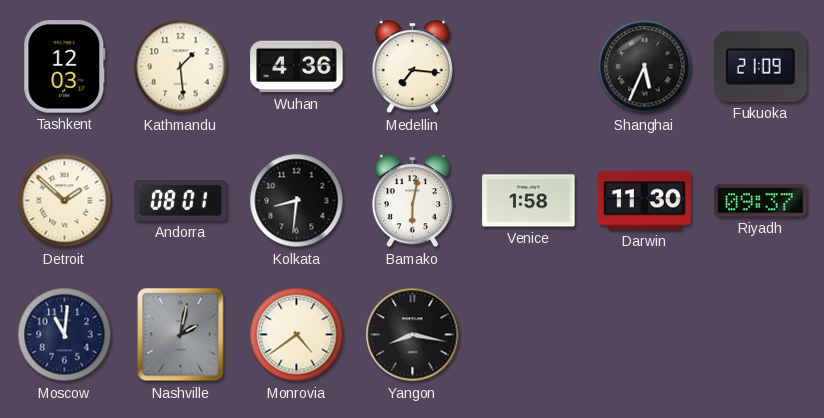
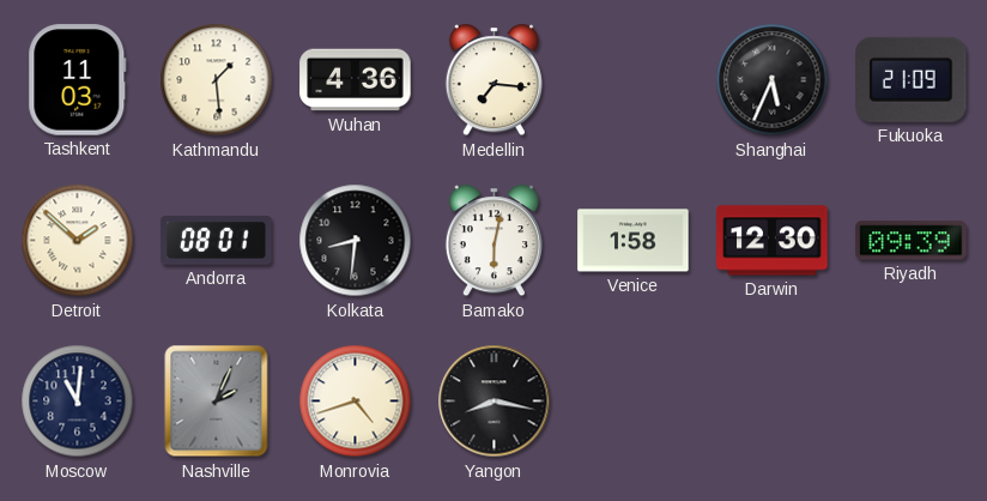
Tashkent: 12:03 -> 11:03 (78, 80)
Darwin: 11:30 -> 12:30 (773, 241)
Riyadh: 09:37 -> 09:39 (912, 241)
Nashville: 2:02 -> 2:04 (217, 402)
Monrovia: 4:39 -> 4:42 (356, 402)
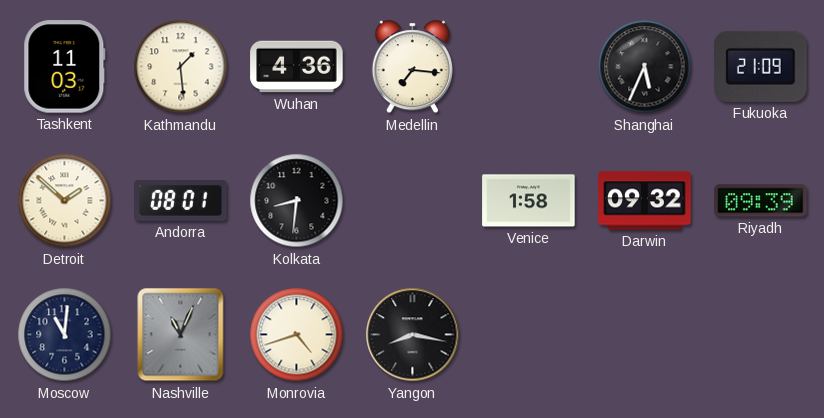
Bamako: 6:02 -> none (493, 241)
Darwin: 12:30 -> 09:32 (645, 201)
Nashville: 2:04 -> 11:04 (181, 335)
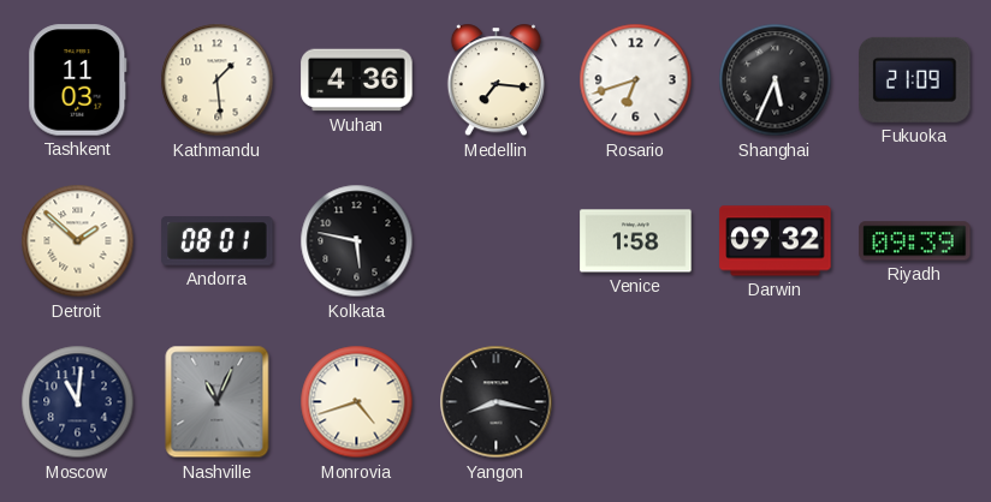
Rosario: none -> 6:42 (636, 80)
Kolkata: 8:31 -> 5:47 (357, 241)
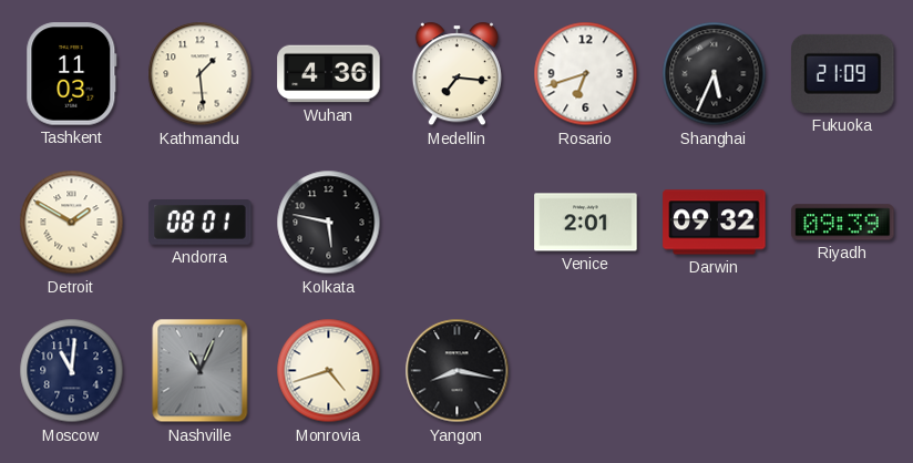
Detroit: 1:52 -> 1:50 (72, 223)
Venice: 1:58 -> 2:01 (586, 223)
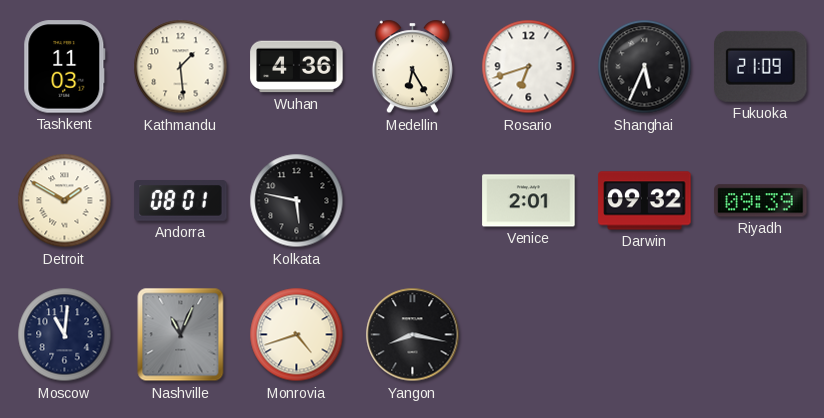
Medellin: 7:16 -> 6:25 (412, 67)
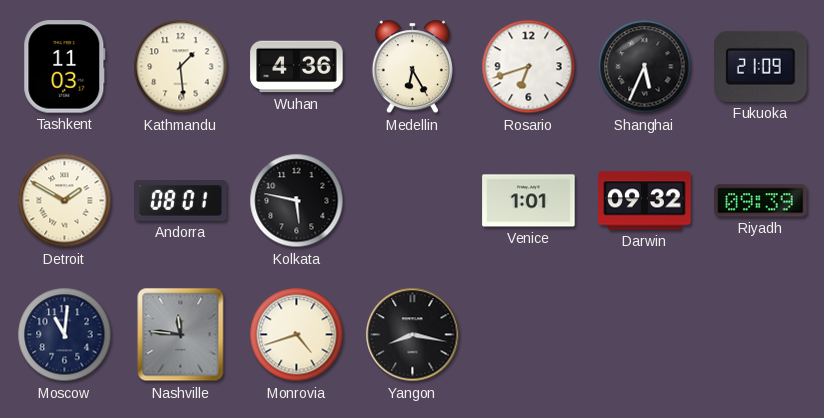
Venice: 2:01 -> 1:01 (529, 201)
Nashville: 11:04 -> 11:46 (181, 335)
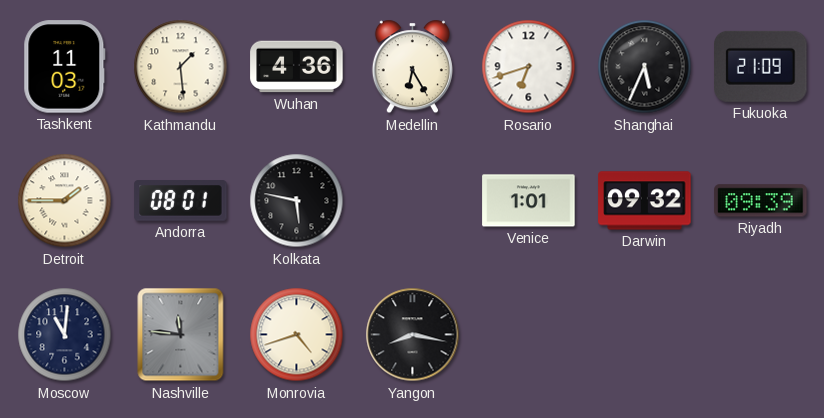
Detroit: 1:50 -> 1:45 (65, 201)
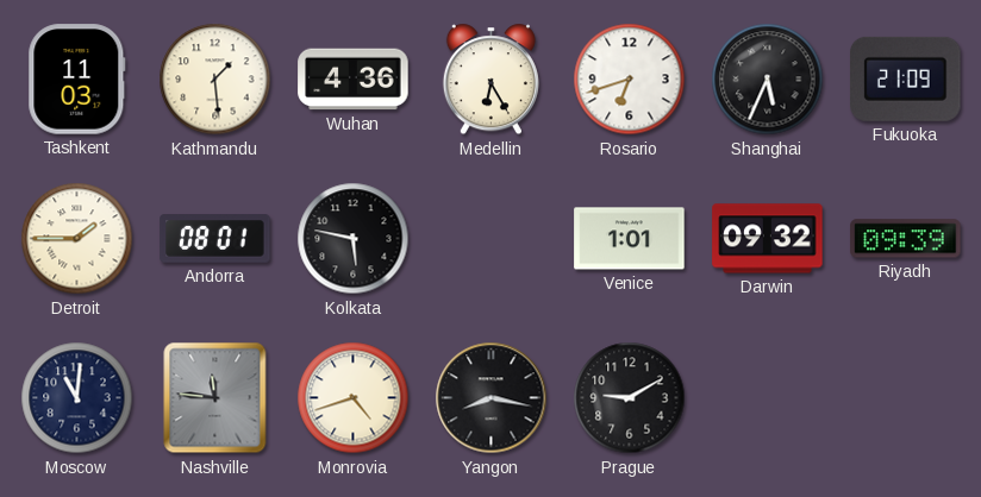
Prague: none -> 9:10 (630, 398)
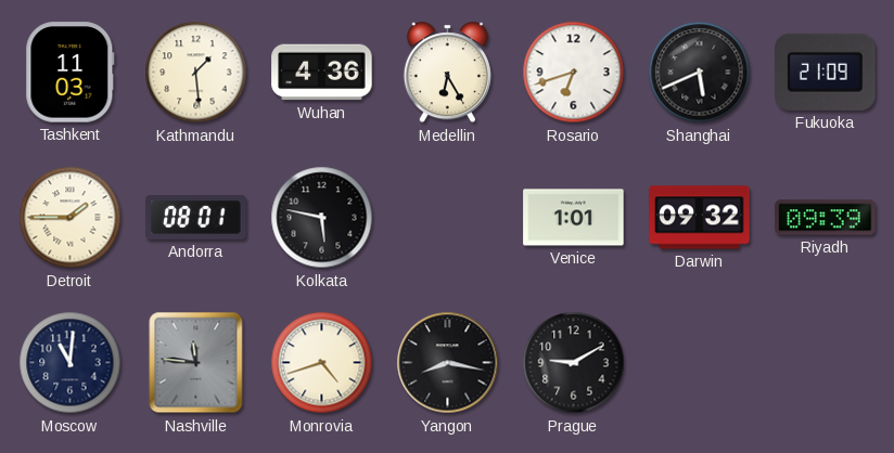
Shanghai: 5:34 -> 5:41 (700, 73)
